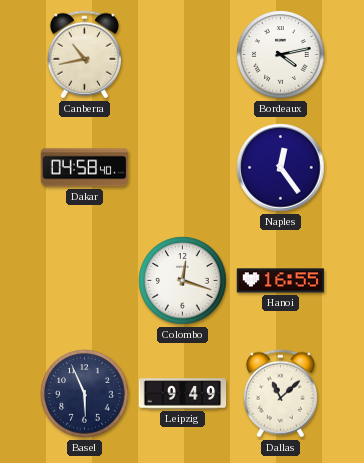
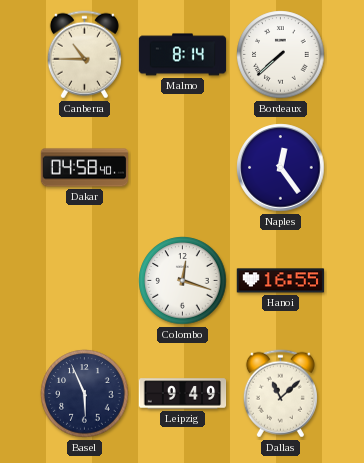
Canberra: 10:43 -> 10:45 (84, 55)
Malmo: none -> 8:14 (183, 55)
Bordeaux: 4:13 -> 7:38 (281, 55)
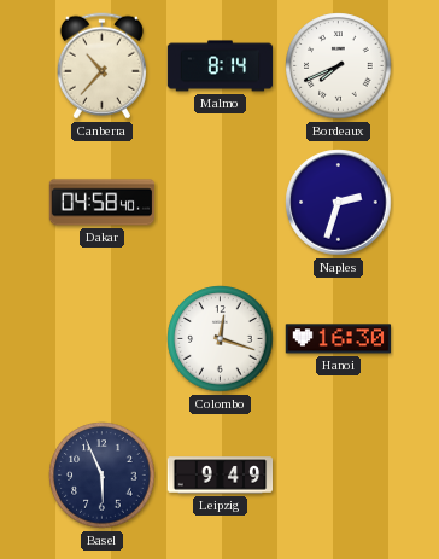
Canberra: 10:45 -> 10:37 (101, 66)
Bordeaux: 7:38 -> 7:41 (339, 66)
Naples: 12:24 -> 2:33 (339, 203)
Hanoi: 16:55 -> 16:30 (339, 339)
Dallas: 11:08 -> none (280, 394)
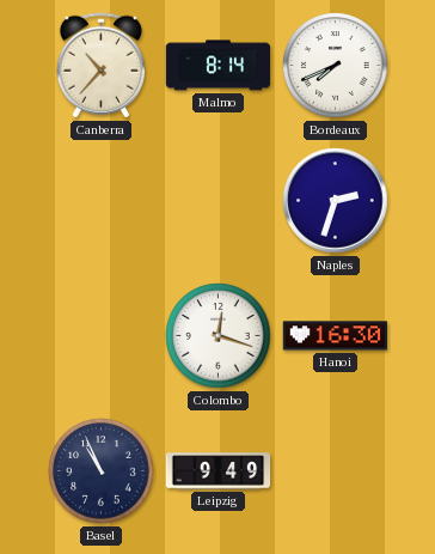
Dakar: 04:58 -> none (103, 203)
Basel: 5:56 -> 10:56 (102, 471)
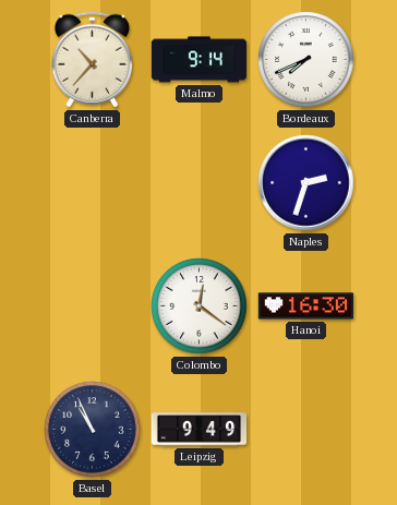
Malmo: 8:14 -> 9:14 (200, 60)
Colombo: 12:18 -> 12:21 (200, 306)
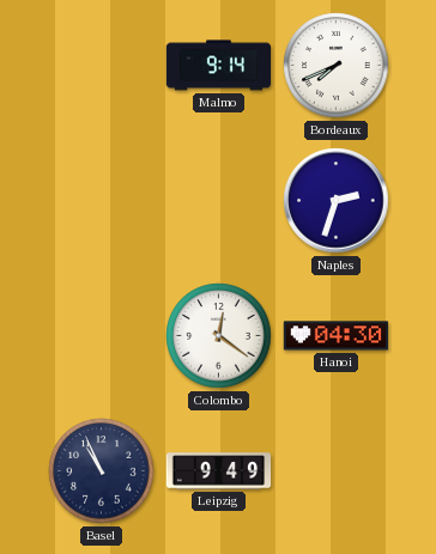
Canberra: 10:37 -> none (92, 60)
Hanoi: 16:30 -> 04:30 (337, 336)
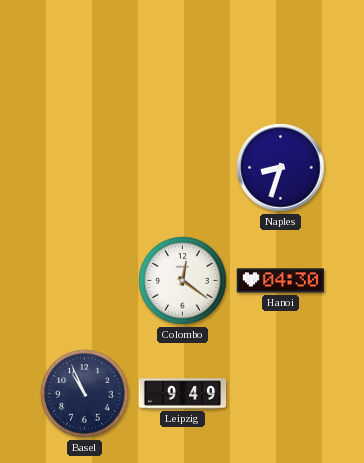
Malmo: 9:14 -> none (219, 66)
Bordeaux: 7:41 -> none (337, 66)
Naples: 2:33 -> 8:33 (281, 168)
